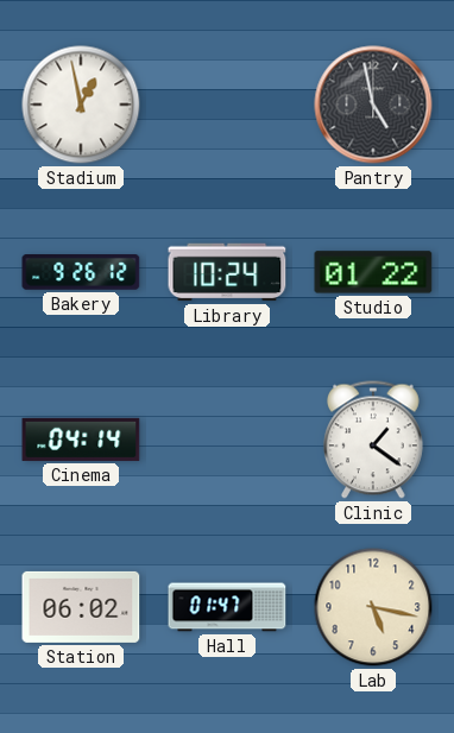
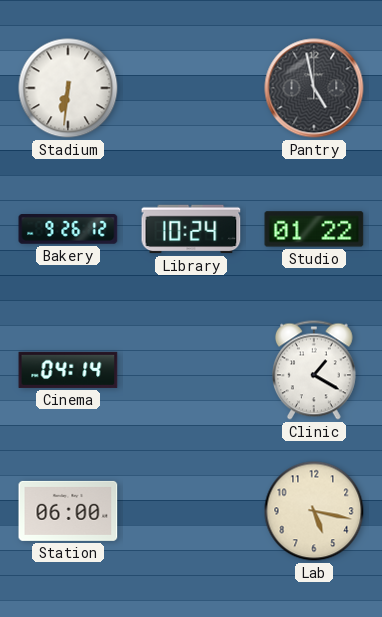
Stadium: 12:58 -> 6:31 (68, 88)
Clinic: 1:21 -> 1:20 (314, 370)
Station: 06:02 -> 06:00 (68, 511)
Hall: 01:47 -> none (227, 607)
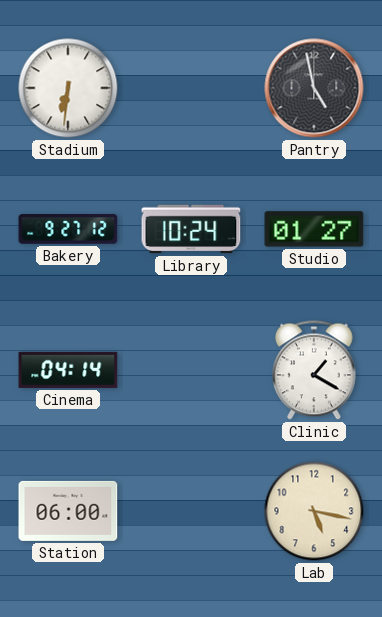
Bakery: 9:26 -> 9:27 (68, 229)
Studio: 01:22 -> 01:27 (314, 229)
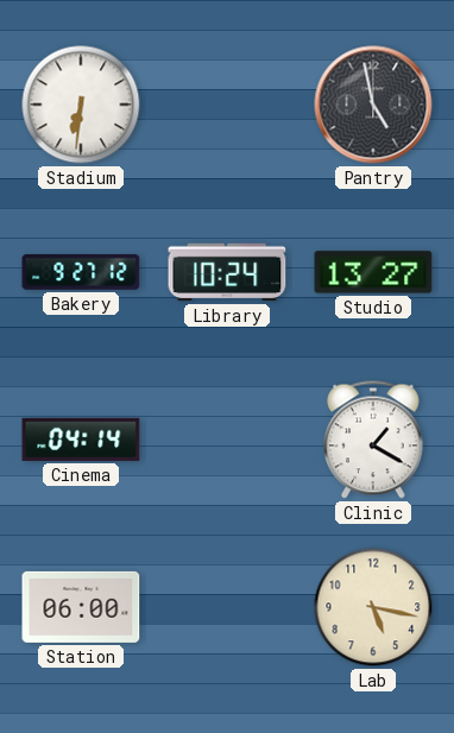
Studio: 01:27 -> 13:27 (373, 272)
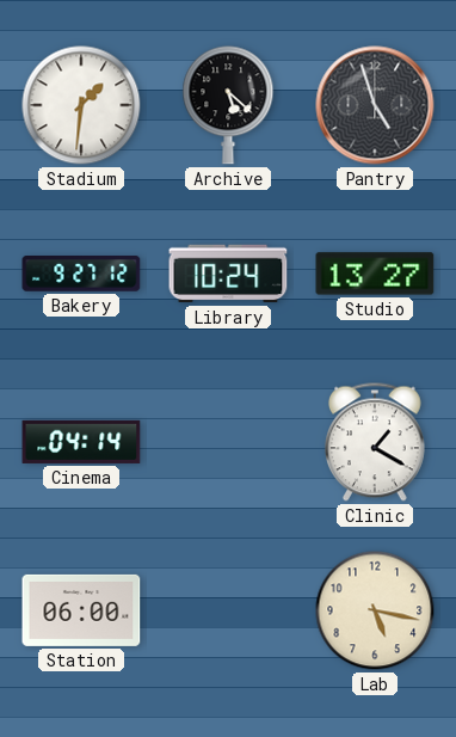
Stadium: 6:31 -> 1:31 (81, 105)
Archive: none -> 5:22 (228, 105)
Pantry: 4:58 -> 4:57 (375, 105)
